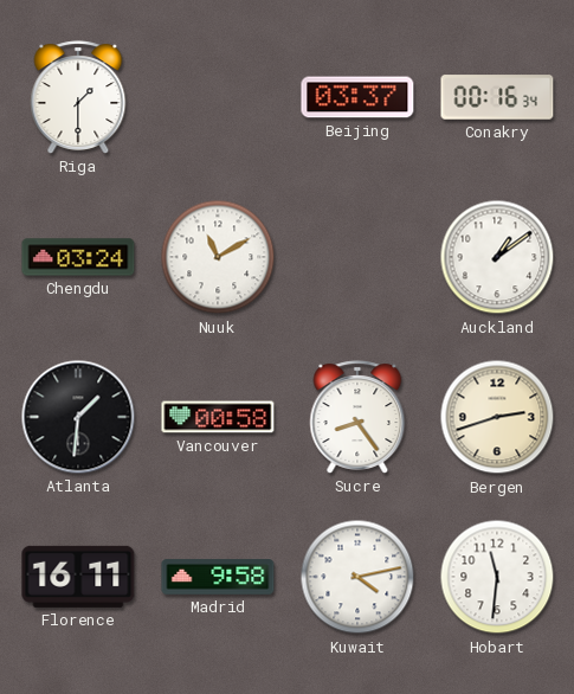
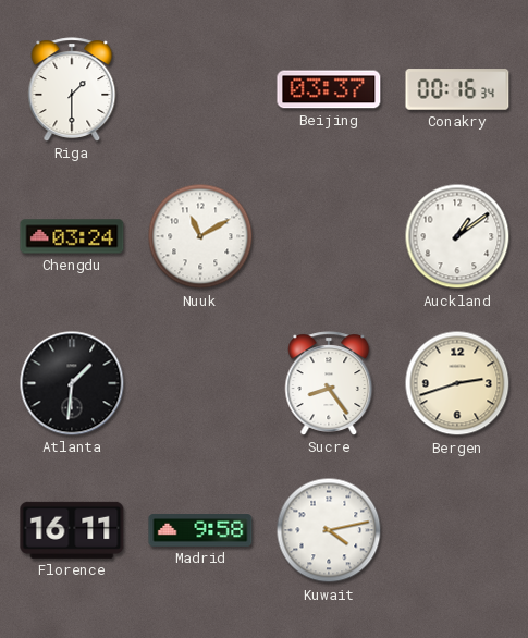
Vancouver: 00:58 -> none (218, 417)
Hobart: 11:31 -> none (497, 577)
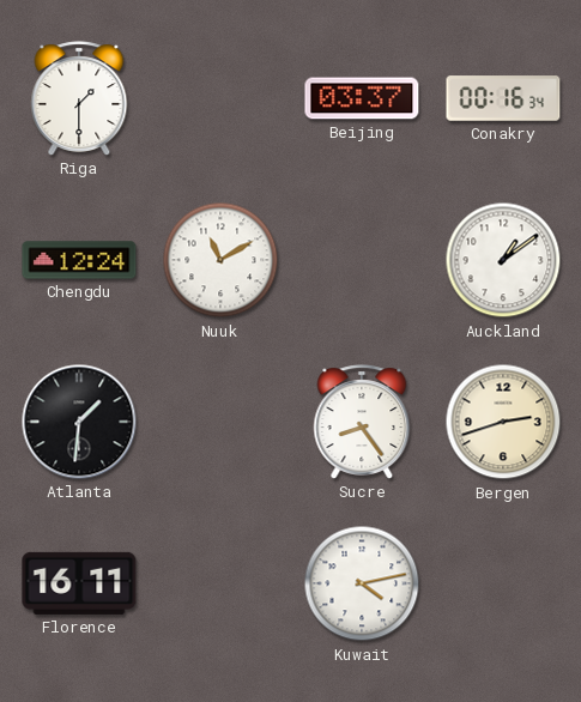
Chengdu: 03:24 -> 12:24 (79, 260)
Madrid: 9:58 -> none (200, 530)
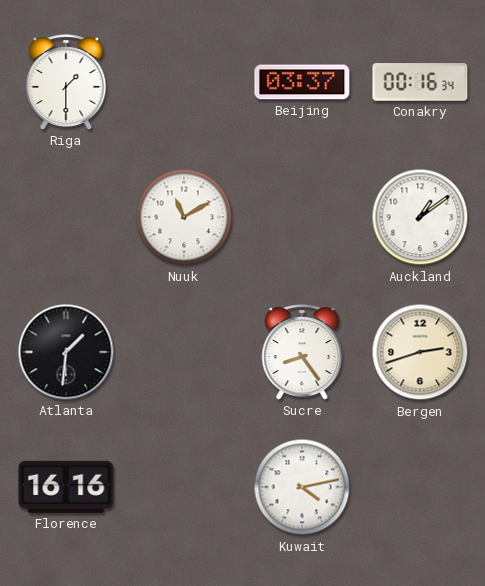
Chengdu: 12:24 -> none (79, 260)
Florence: 16:11 -> 16:16 (66, 487)
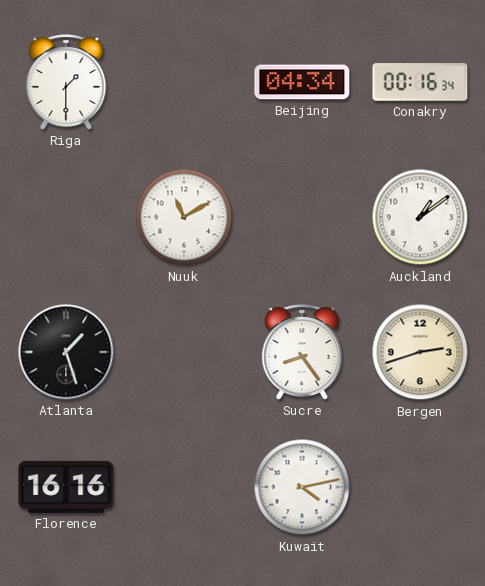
Beijing: 03:37 -> 04:34 (302, 82)
Atlanta: 1:31 -> 1:27 (66, 352)
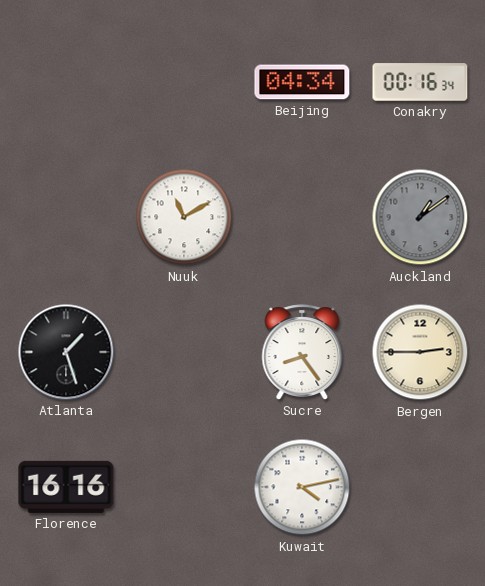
Riga: 1:30 -> none (66, 82)
Auckland dial: white -> grey (420, 217)
Bergen: 2:42 -> 2:45 (420, 352)
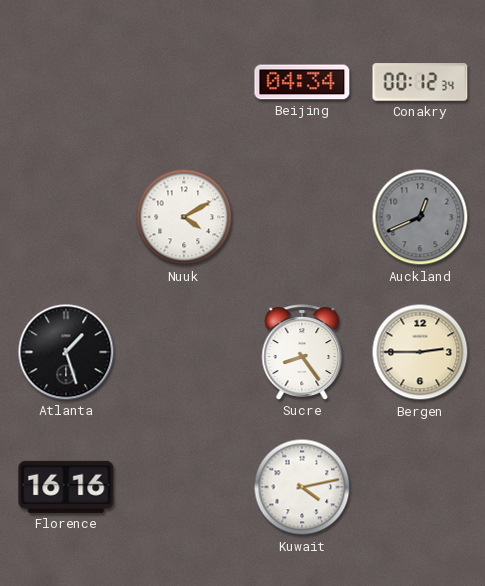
Conakry: 00:16 -> 00:12 (420, 82)
Nuuk: 11:10 -> 4:10 (184, 217)
Auckland: 1:09 -> 12:41 (420, 217)
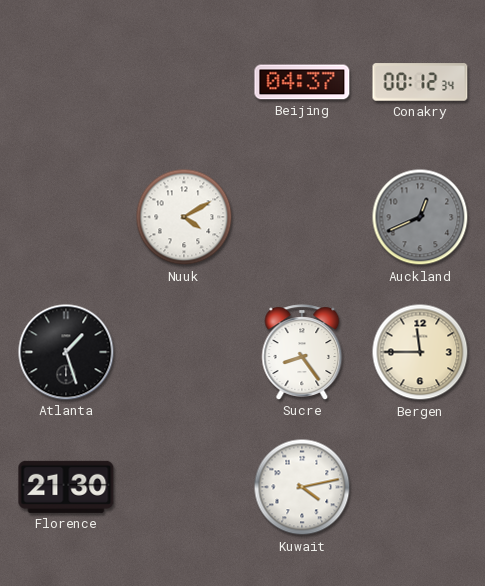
Beijing: 04:34 -> 04:37 (302, 82)
Bergen: 2:45 -> 11:45 (420, 352)
Florence: 16:16 -> 21:30 (66, 487)
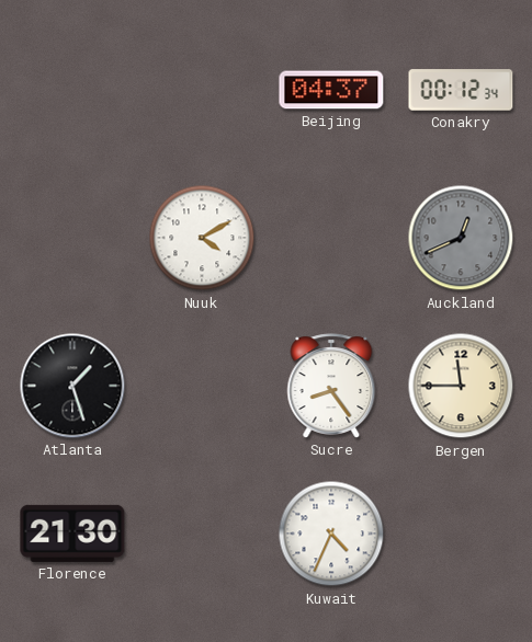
Kuwait: 4:13 -> 4:34 (331, 534)
